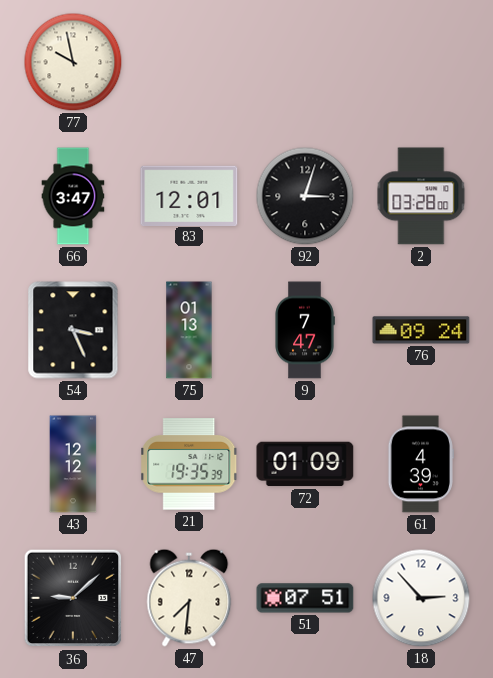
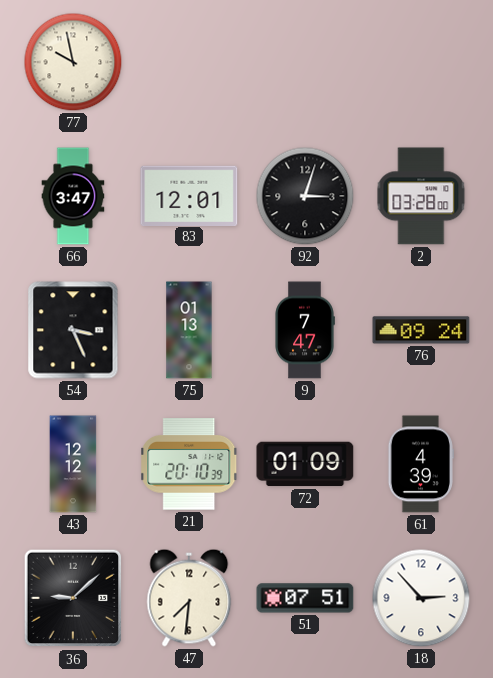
21: 19:35 -> 20:10 (189, 464)
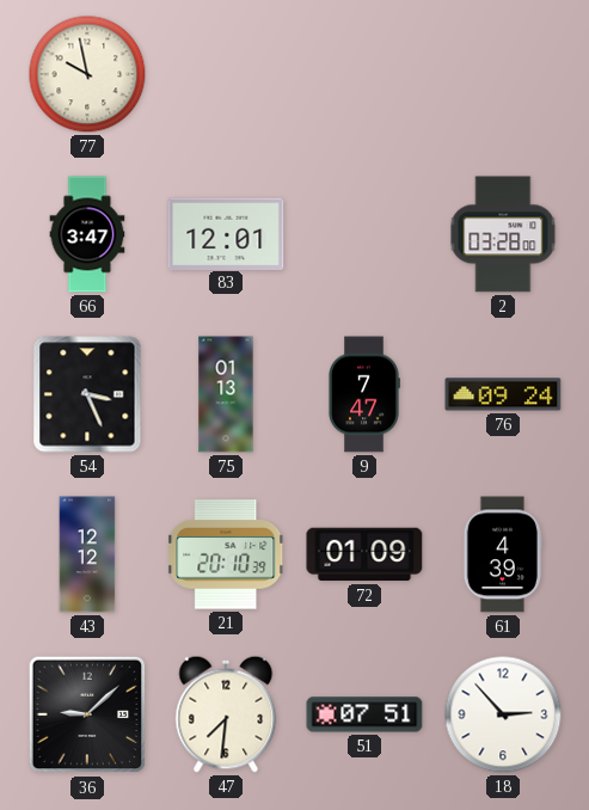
92: 3:03 -> none (305, 196)
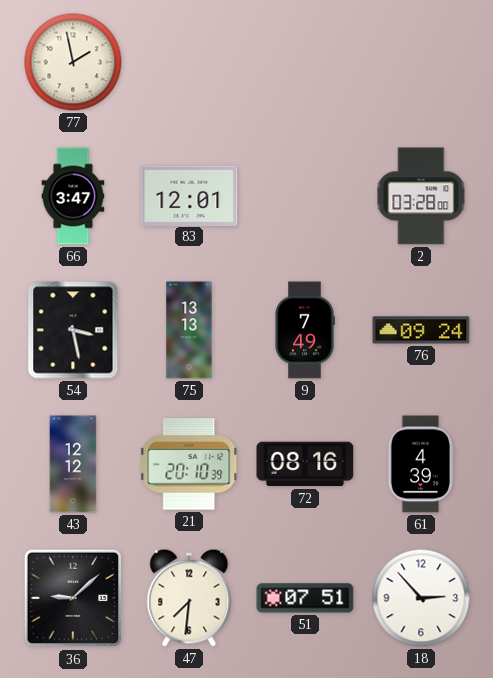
77: 9:58 -> 1:58 (73, 62)
54: 3:26 -> 3:28 (73, 330)
75: 01:13 -> 13:13 (189, 330)
9: 7:47 -> 7:49 (305, 330)
72: 01:09 -> 08:16 (305, 464)
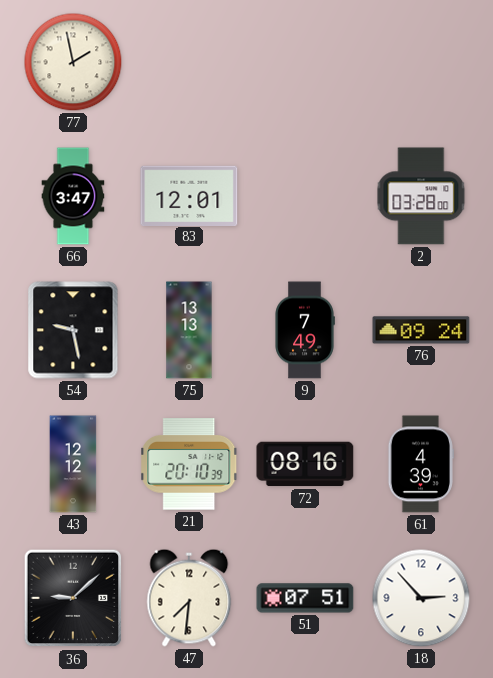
54: 3:28 -> 9:28 (73, 330)
